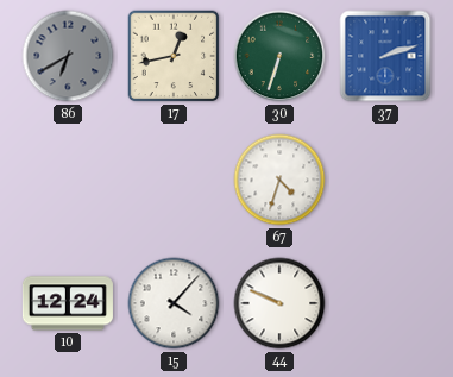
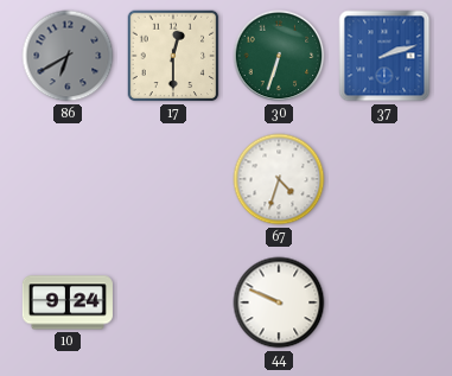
17: 12:43 -> 12:30 (173, 56)
10: 12:24 -> 9:24 (68, 302)
15: 4:07 -> none (174, 303)
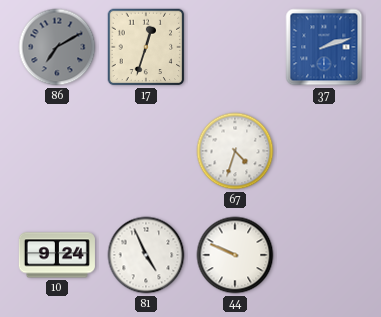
86: 6:40 -> 7:10 (57, 47)
17: 12:30 -> 12:33 (146, 47)
30: 6:33 -> none (279, 56)
81: none -> 4:56 (146, 255)
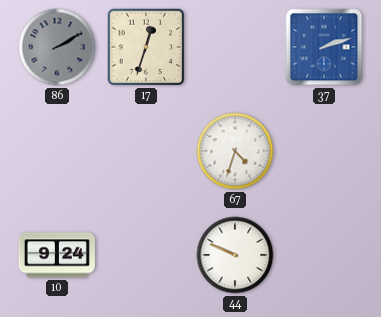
86: 7:10 -> 2:10 (57, 47)
81: 4:56 -> none (146, 255)
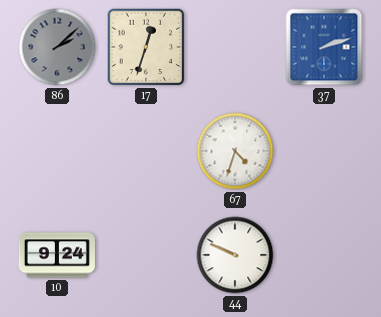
86: 2:10 -> 2:08 (57, 47)
